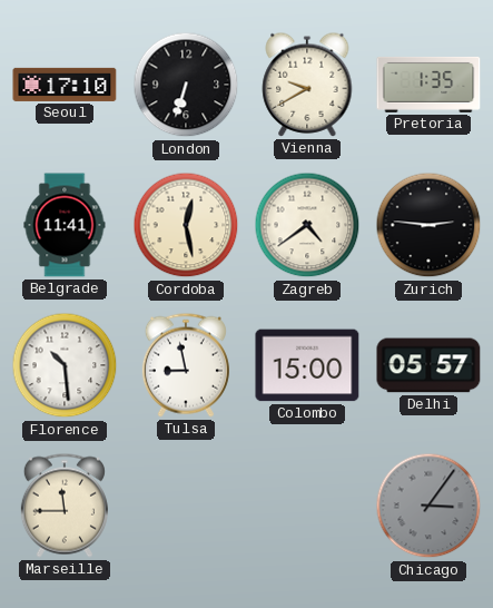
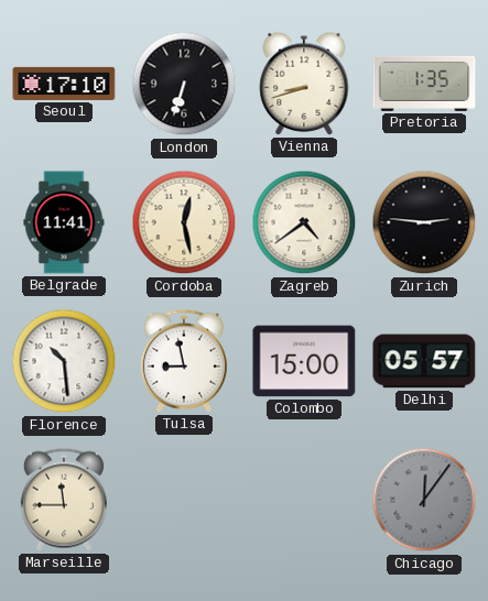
Vienna: 9:40 -> 8:42 (304, 84)
Chicago: 3:06 -> 12:06 (424, 500)
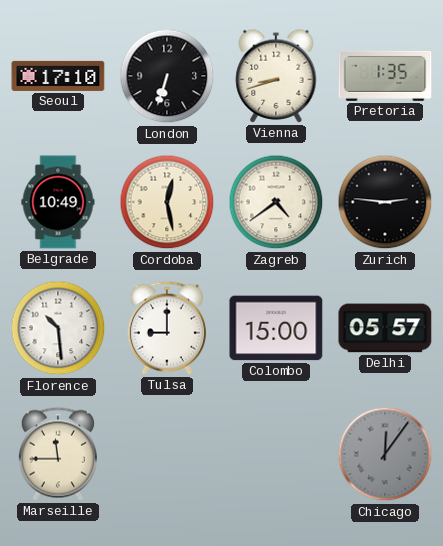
Belgrade: 11:41 -> 10:49 (58, 202)
Tulsa: 8:58 -> 9:00 (167, 328)
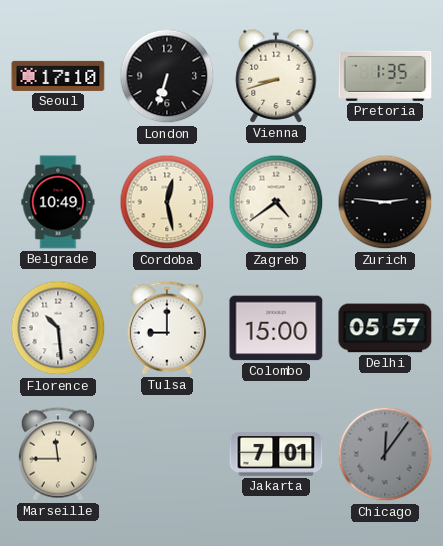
Jakarta: none -> 7:01 (276, 454)
